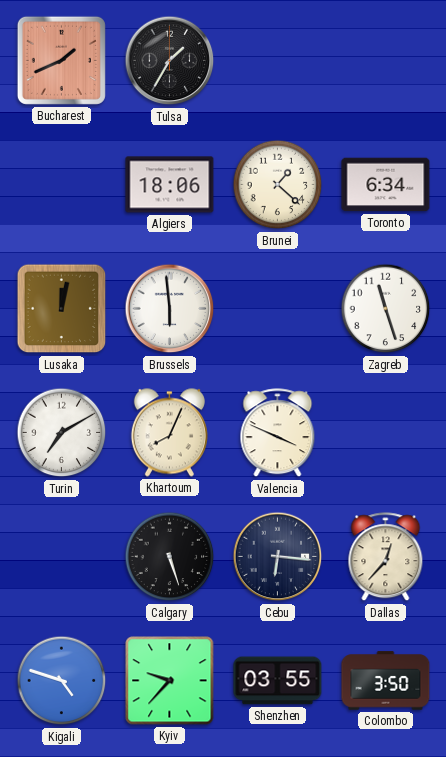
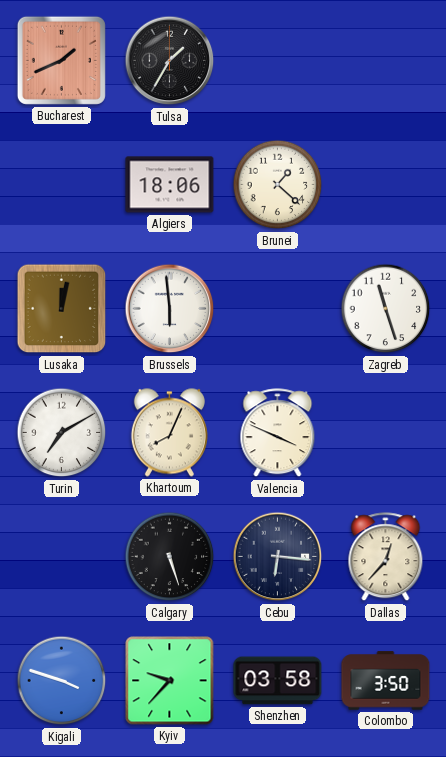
Toronto: 6:34 -> none (386, 185)
Kigali: 4:48 -> 3:48 (62, 681)
Shenzhen: 03:55 -> 03:58 (278, 681)
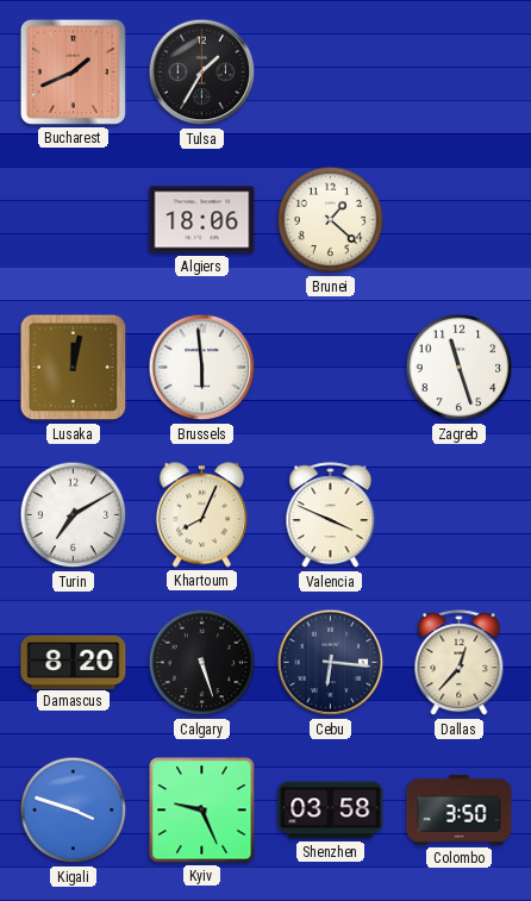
Damascus: none -> 8:20 (74, 662)
Kyiv: 9:37 -> 9:26 (202, 811)
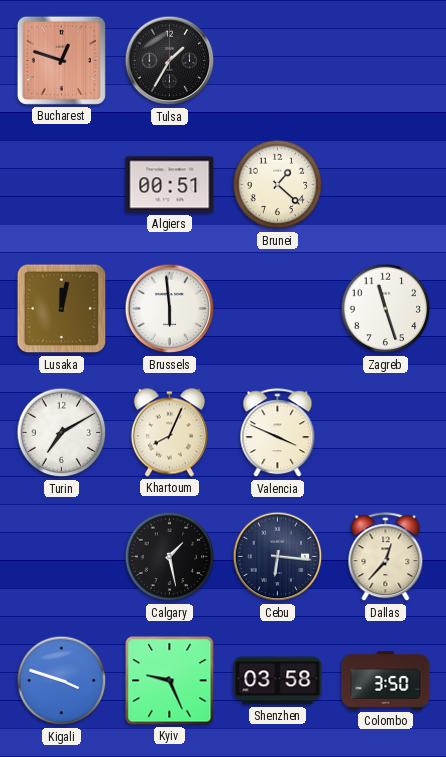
Bucharest: 1:41 -> 12:48 (61, 60)
Algiers: 18:06 -> 00:51 (170, 185)
Damascus: 8:20 -> none (74, 662)
Calgary: 5:27 -> 1:28 (170, 557)
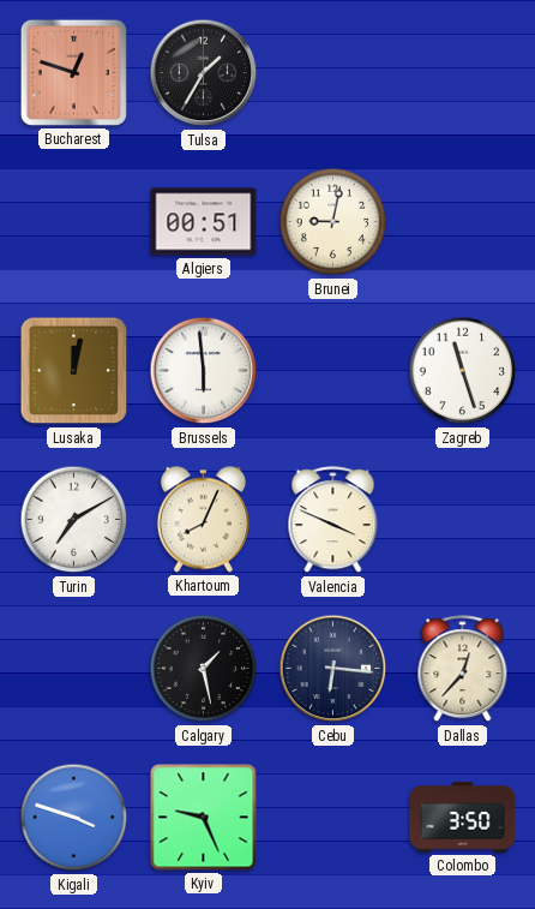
Brunei: 1:22 -> 9:02 (333, 222)
Shenzhen: 03:58 -> none (278, 681)
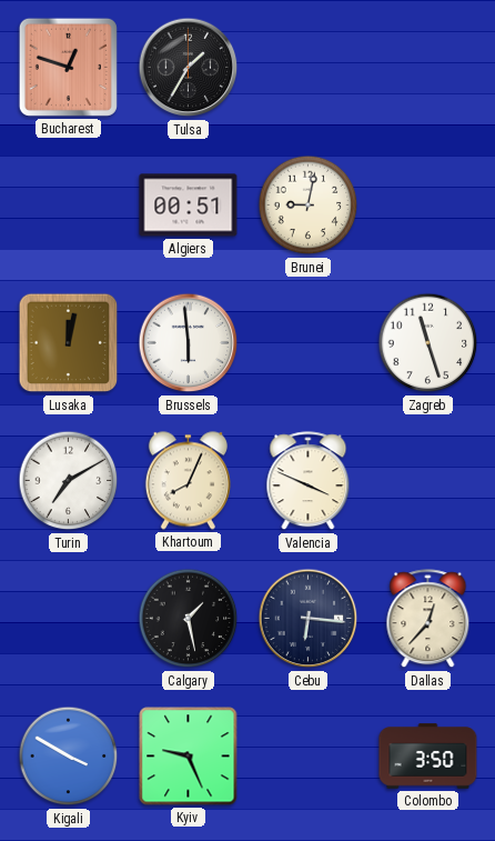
Kigali: 3:48 -> 3:50 (69, 757)
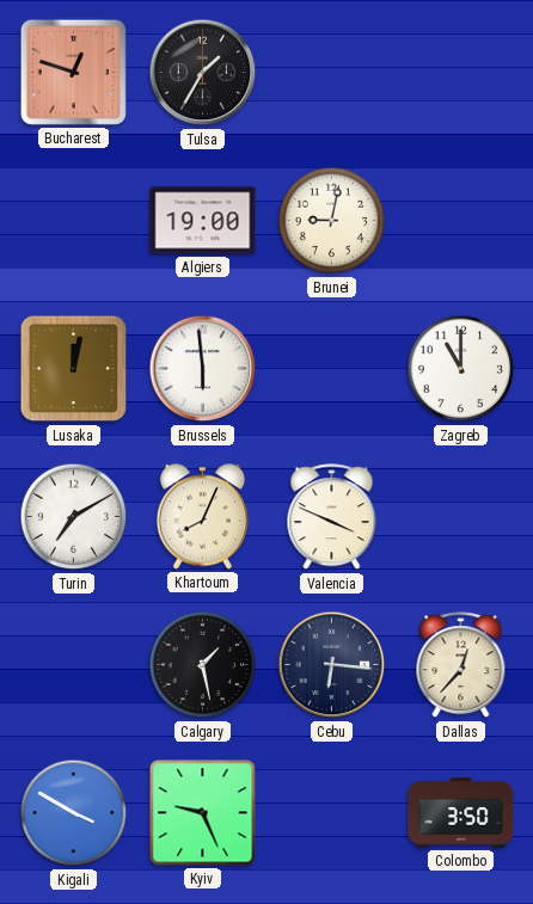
Algiers: 00:51 -> 19:00 (203, 221)
Zagreb: 11:27 -> 11:00 (461, 369)
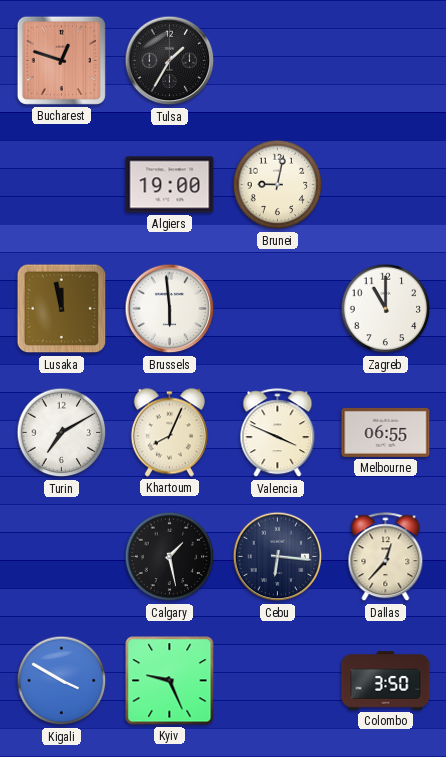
Lusaka: 12:02 -> 11:58 (62, 309)
Melbourne: none -> 06:55 (386, 432)
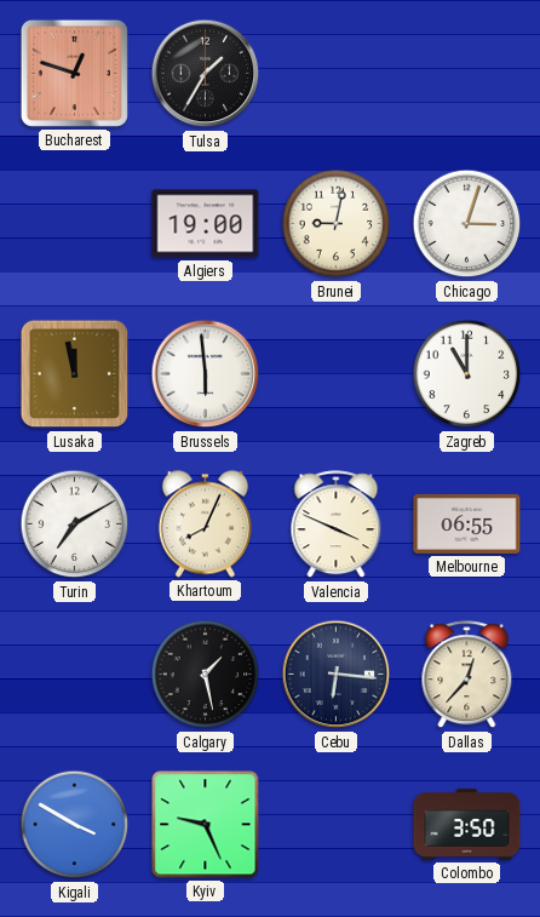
Chicago: none -> 3:03 (467, 224)
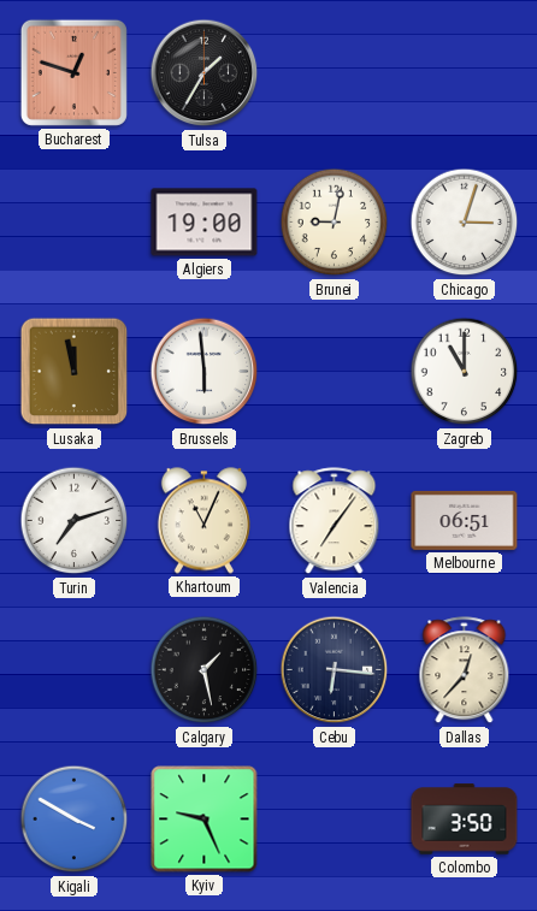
Turin: 7:10 -> 7:12 (75, 521)
Khartoum: 8:04 -> 11:04 (203, 521)
Valencia: 3:49 -> 7:06 (335, 521)
Melbourne: 06:55 -> 06:51 (465, 520)
